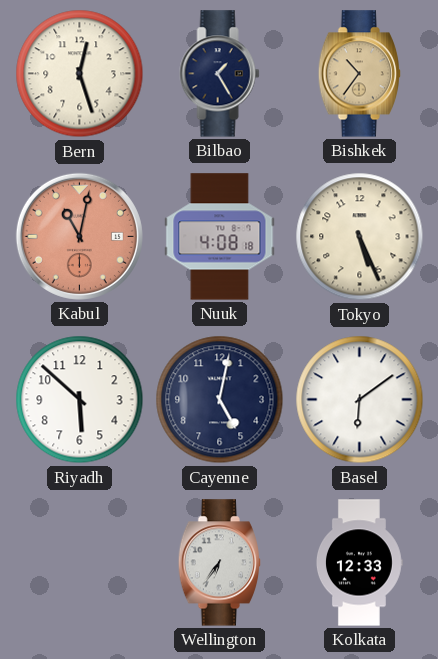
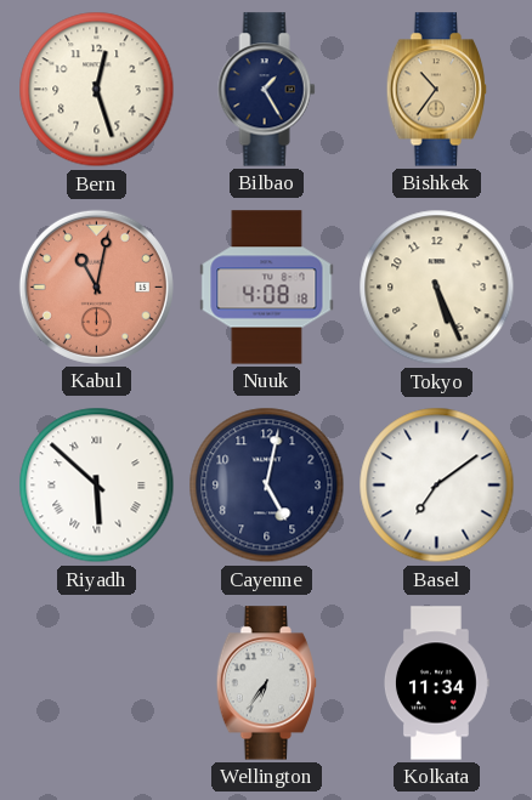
Riyadh numerals: Arabic -> Roman (97, 486)
Basel: 6:09 -> 7:09 (437, 486)
Kolkata: 12:33 -> 11:34 (437, 683)
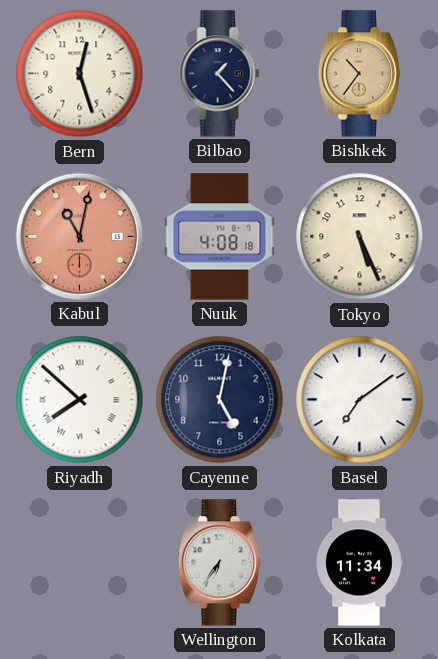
Bilbao: 1:25 -> 1:23 (220, 74)
Riyadh: 5:52 -> 7:52 (80, 400)
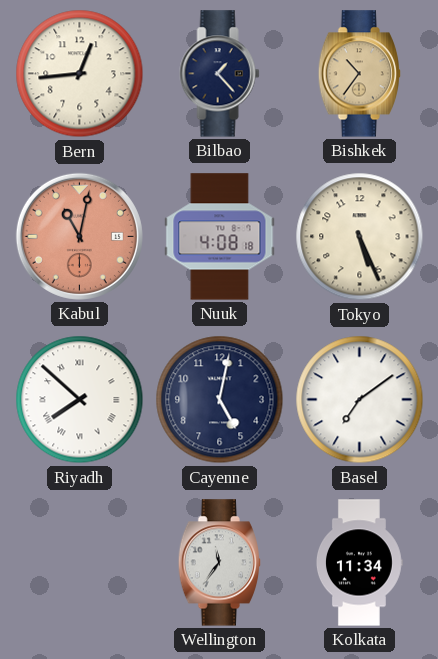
Bern: 12:27 -> 12:44 (80, 74)
Wellington: 6:36 -> 11:36 (220, 563)
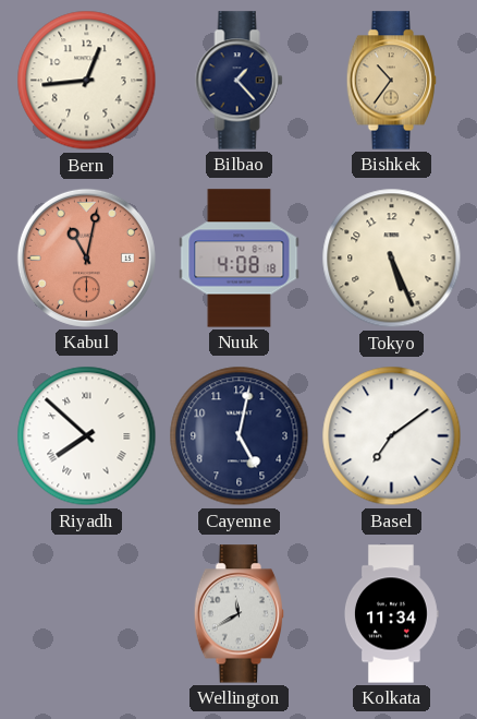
Wellington: 11:36 -> 11:40 (240, 614)
